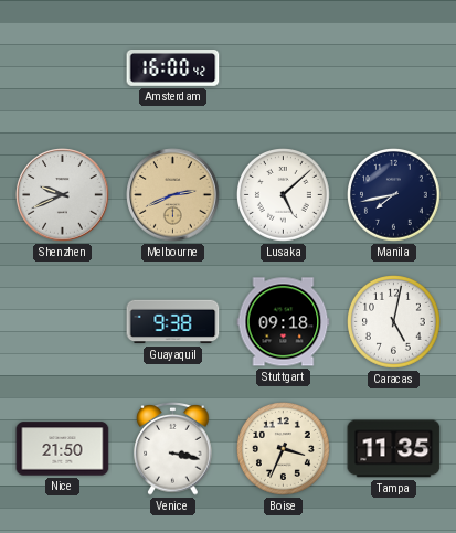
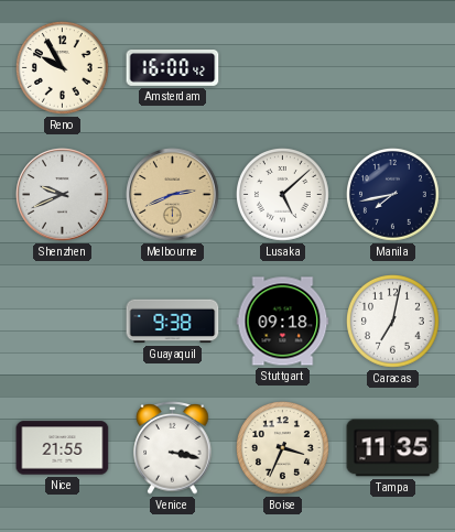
Reno: none -> 9:55 (63, 68)
Caracas: 5:02 -> 7:02 (393, 322)
Nice: 21:50 -> 21:55 (63, 448)
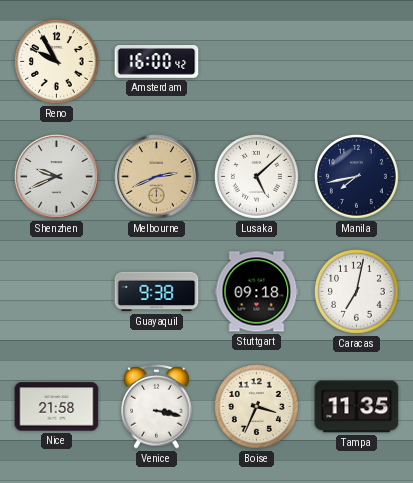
Nice: 21:55 -> 21:58 (57, 407)
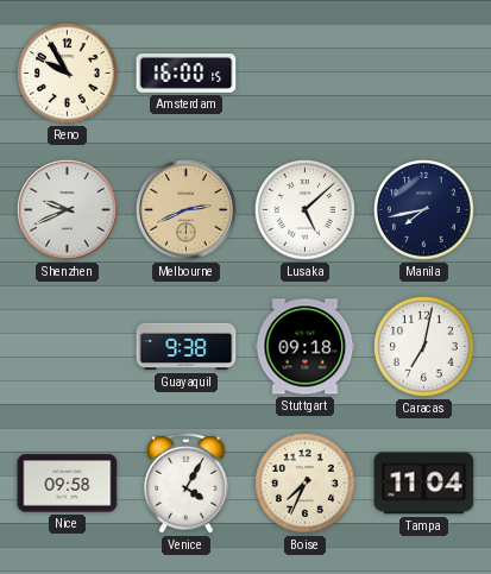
Amsterdam: 16:00:42 -> 16:00:15 (187, 74)
Nice: 21:58 -> 09:58 (68, 484)
Venice: 3:17 -> 4:05 (187, 484)
Boise: 3:34 -> 7:34 (306, 484)
Tampa: 11:35 -> 11:04 (424, 484)
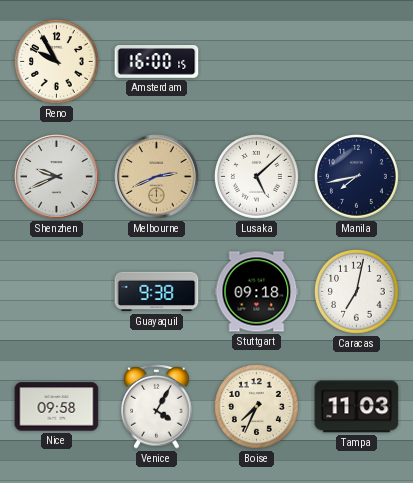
Tampa: 11:04 -> 11:03 (357, 407)
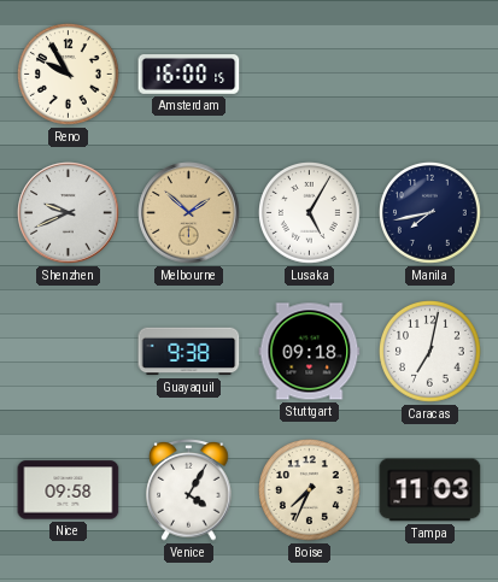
Melbourne: 2:41 -> 1:52 (189, 213)
Lusaka: 5:08 -> 5:05 (310, 213)
